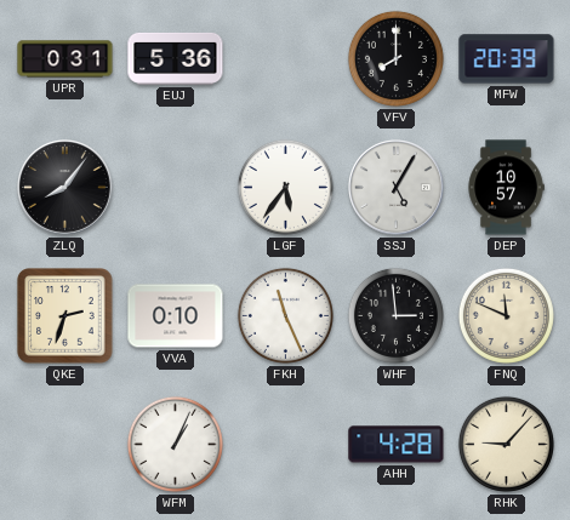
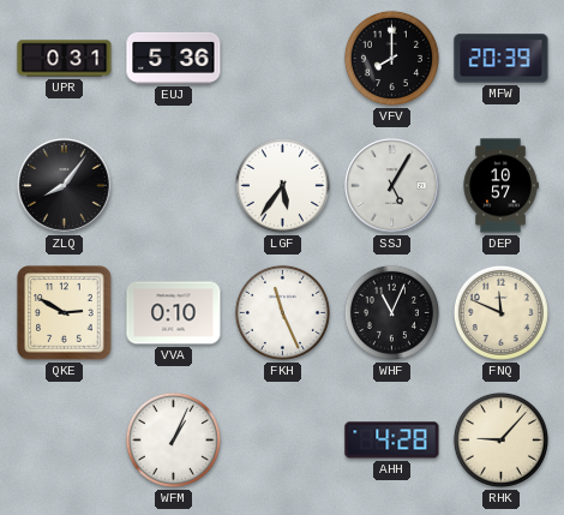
QKE: 2:33 -> 2:50 (65, 313)
WHF: 2:59 -> 11:04 (391, 312)
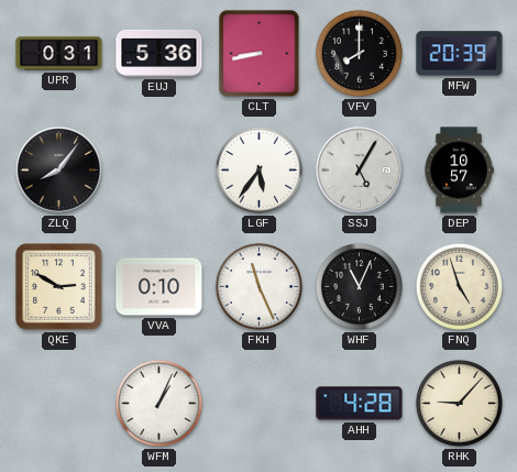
CLT: none -> 8:43 (260, 54)
FNQ: 11:49 -> 4:57 (459, 286)
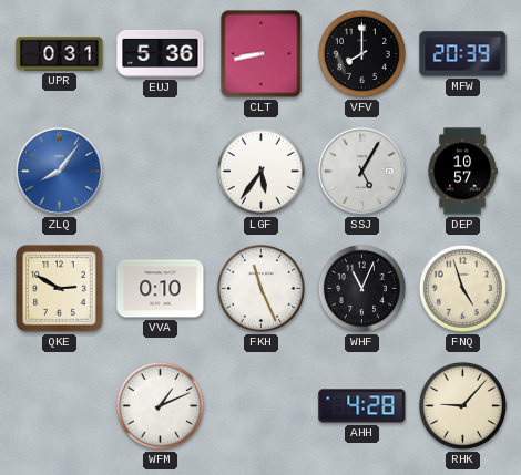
ZLQ dial: black -> blue (60, 172)
WFM: 1:04 -> 1:11 (160, 405)
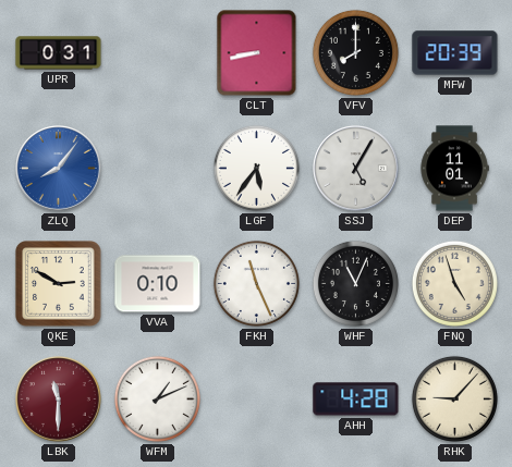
EUJ: 5:36 -> none (161, 53)
DEP: 10:57 -> 11:01 (454, 169)
LBK: none -> 11:30 (59, 400)
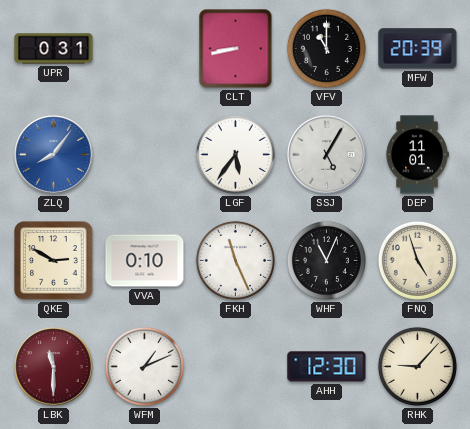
VFV: 8:00 -> 11:00 (326, 48)
AHH: 4:28 -> 12:30 (327, 367)
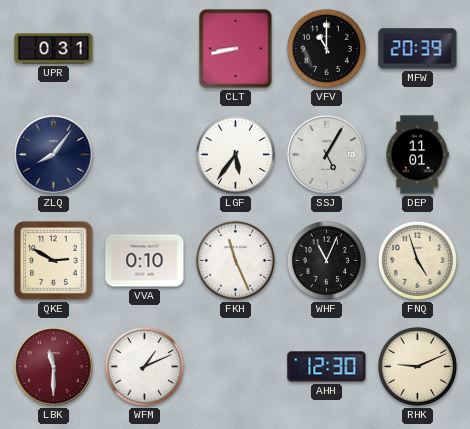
ZLQ dial: blue -> navy (54, 155)
RHK: 9:07 -> 9:11 (417, 366)
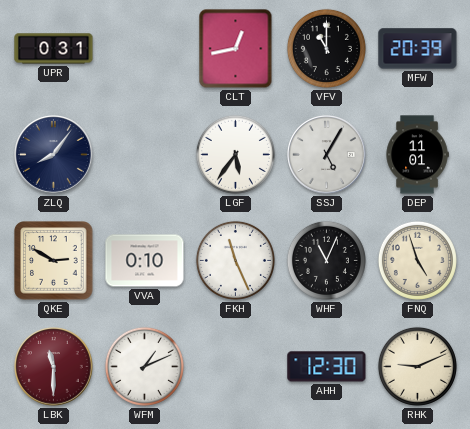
CLT: 8:43 -> 12:43 (236, 49)
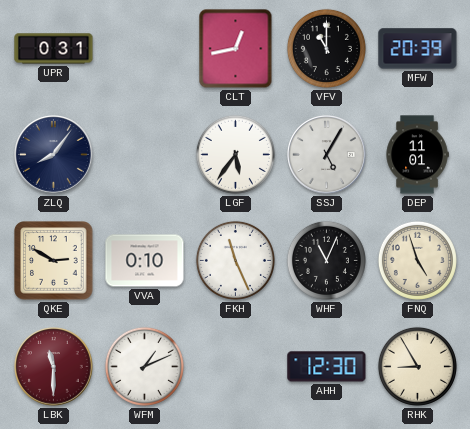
RHK: 9:11 -> 8:55 (417, 366)
